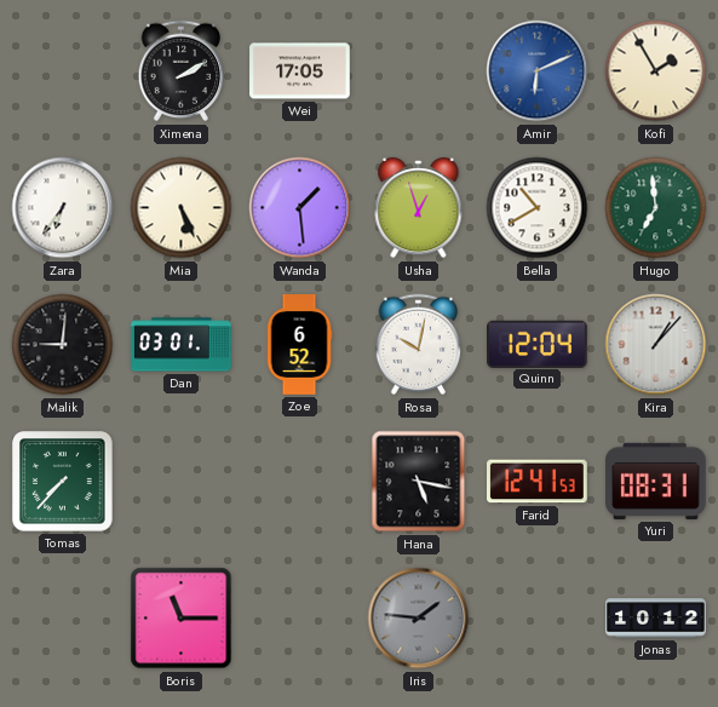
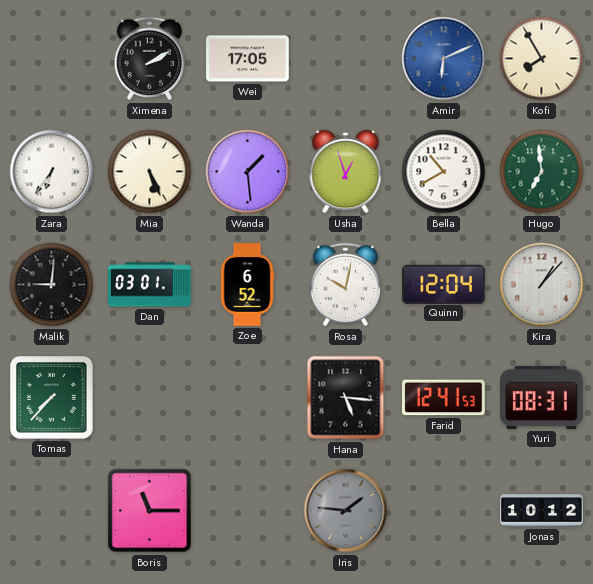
Kofi: 1:55 -> 7:55 (542, 59)
Hana: 5:17 -> 5:16 (346, 398)
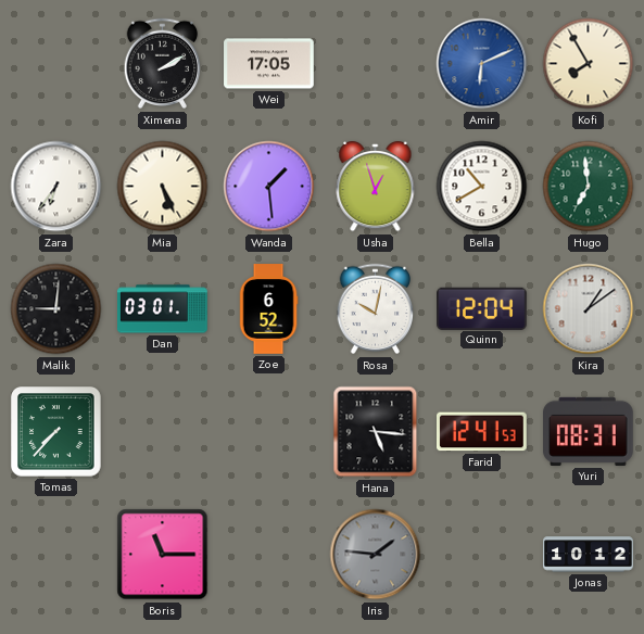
Kira: 1:07 -> 1:09 (589, 309)
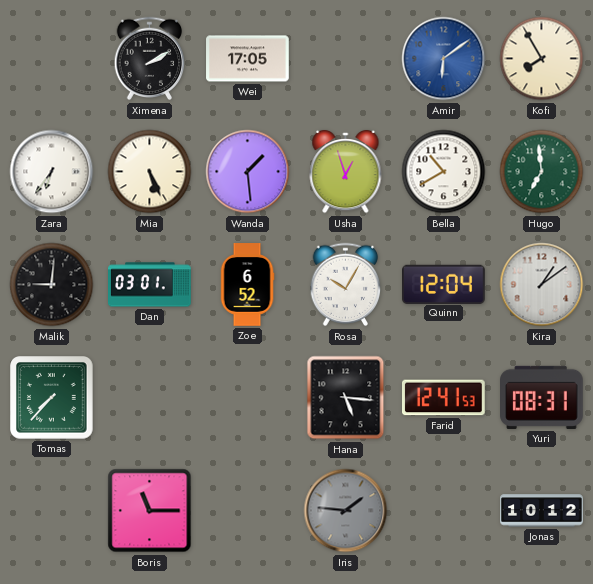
Amir: 6:11 -> 6:09 (444, 59)
Rosa: 10:02 -> 10:05 (346, 285)
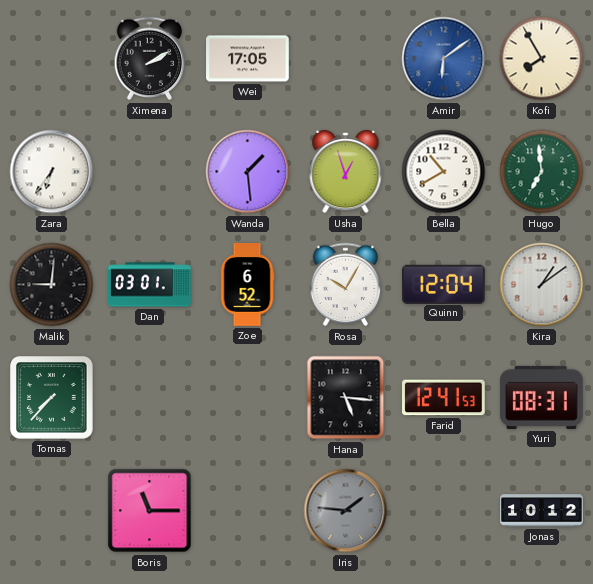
Mia: 5:26 -> none (150, 172)
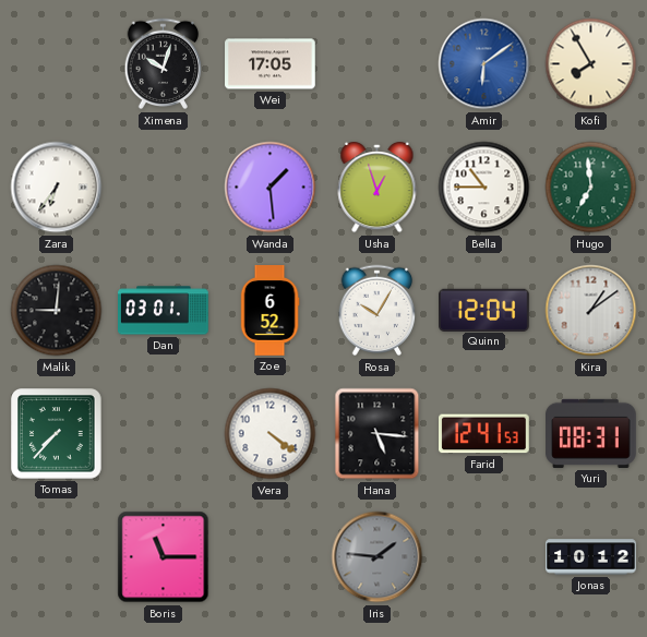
Ximena: 2:10 -> 10:03 (164, 64)
Bella: 10:40 -> 10:45 (484, 188)
Vera: none -> 4:21 (271, 434)
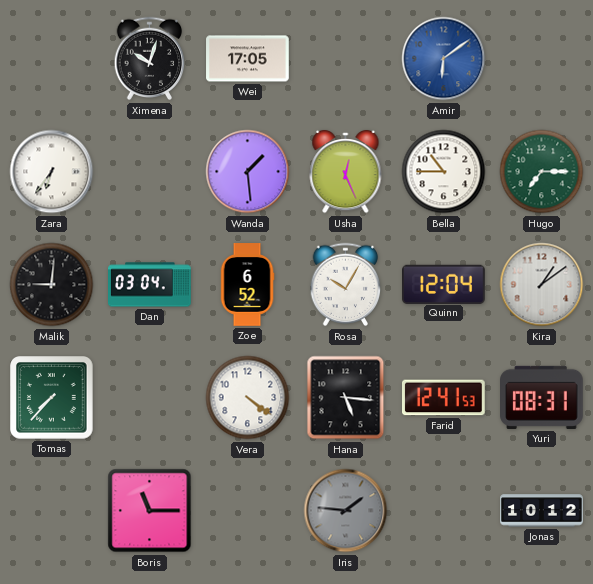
Kofi: 7:55 -> none (591, 64)
Usha: 12:57 -> 12:26 (346, 172)
Hugo: 6:59 -> 7:15 (542, 172)
Dan: 03:01 -> 03:04 (150, 285)
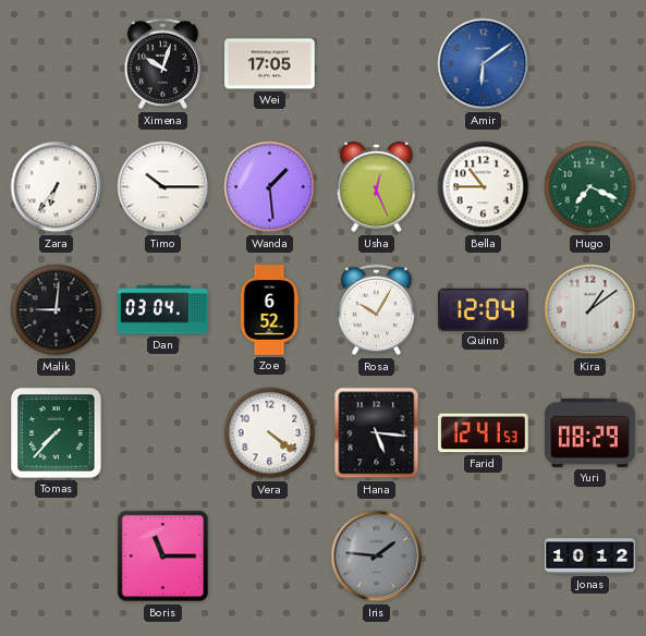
Timo: none -> 10:15 (163, 187)
Hugo: 7:15 -> 7:19 (590, 187)
Yuri: 08:31 -> 08:29 (590, 432)
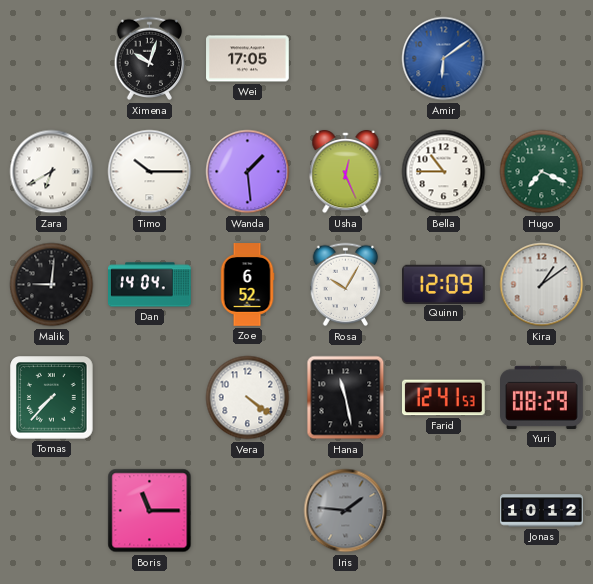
Zara: 6:36 -> 6:40 (52, 172)
Dan: 03:04 -> 14:04 (150, 285)
Quinn: 12:04 -> 12:09 (444, 284)
Hana: 5:16 -> 11:28 (346, 398)
